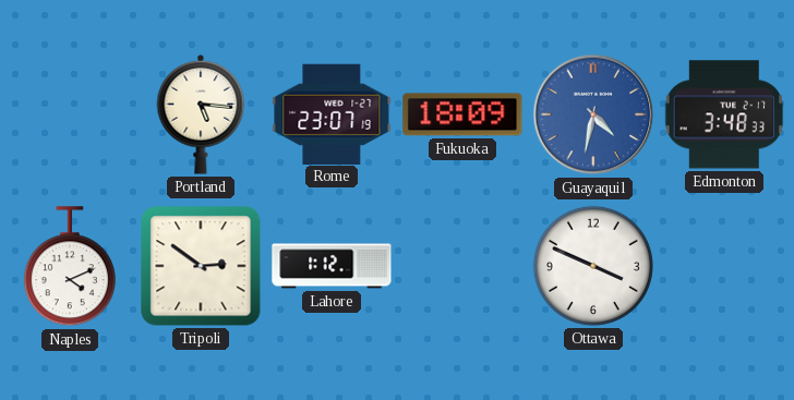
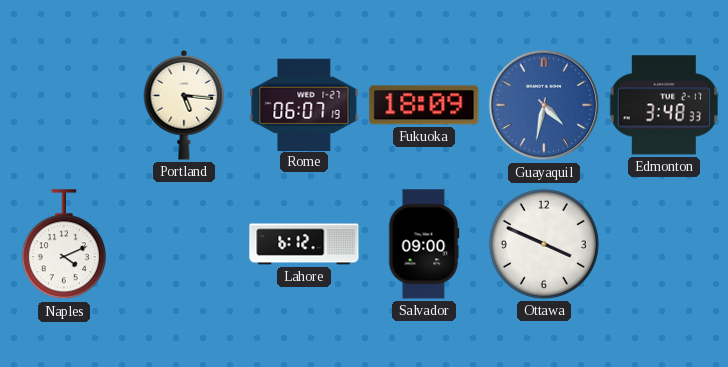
Rome: 23:07 -> 06:07 (304, 104)
Tripoli: 2:51 -> none (201, 266)
Lahore: 1:12 -> 6:12 (304, 244)
Salvador: none -> 09:00 (424, 244)
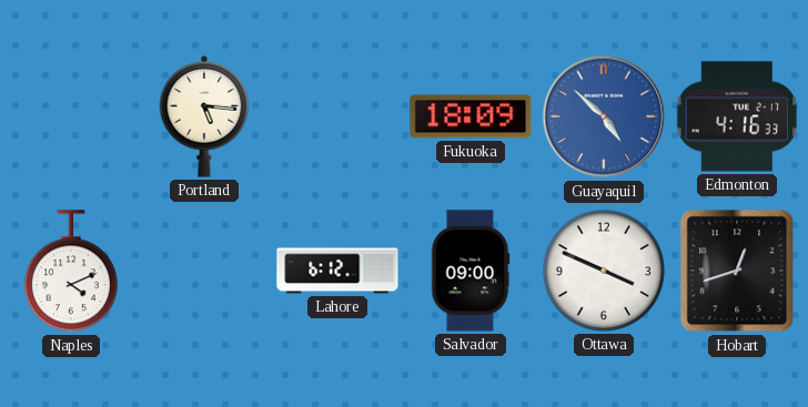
Rome: 06:07 -> none (304, 104)
Guayaquil: 4:32 -> 4:52 (604, 116)
Edmonton: 3:48 -> 4:16 (737, 116)
Hobart: none -> 12:42 (737, 271)
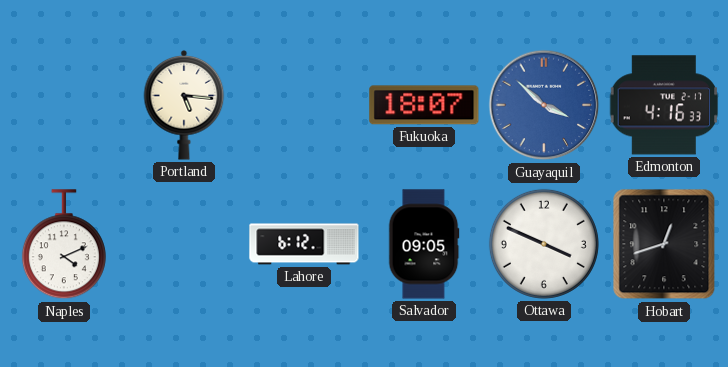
Fukuoka: 18:09 -> 18:07 (424, 105)
Guayaquil: 4:52 -> 3:52 (544, 105)
Salvador: 09:00 -> 09:05 (424, 244)
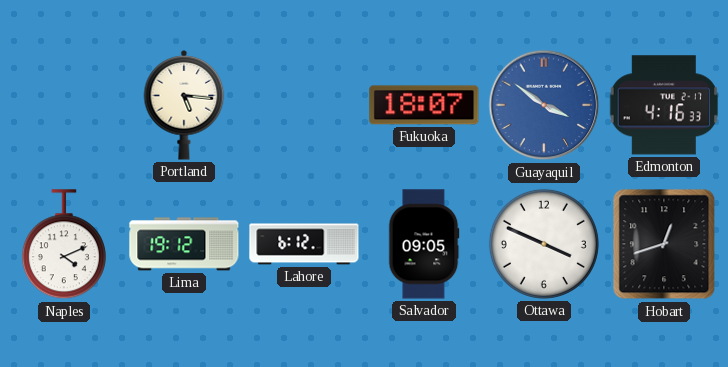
Guayaquil: 3:52 -> 3:51 (544, 105)
Lima: none -> 19:12 (184, 244)
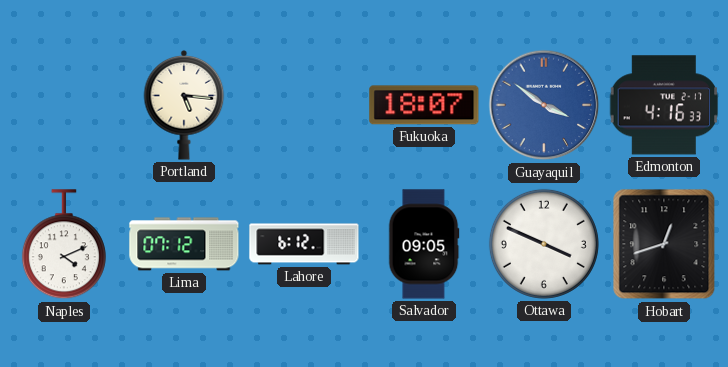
Lima: 19:12 -> 07:12 (184, 244)
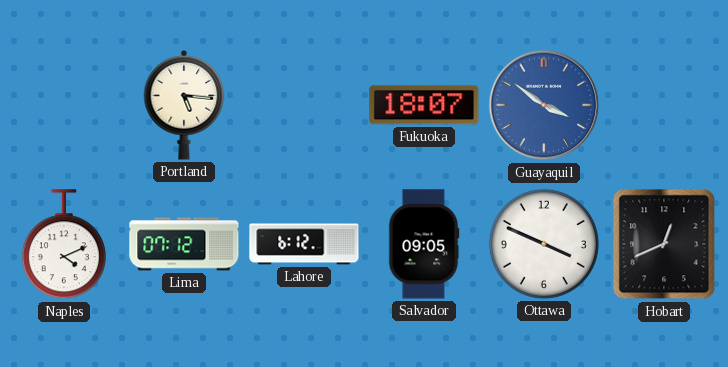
Edmonton: 4:16 -> none (664, 105)
Hobart: 12:42 -> 12:41 (664, 244)
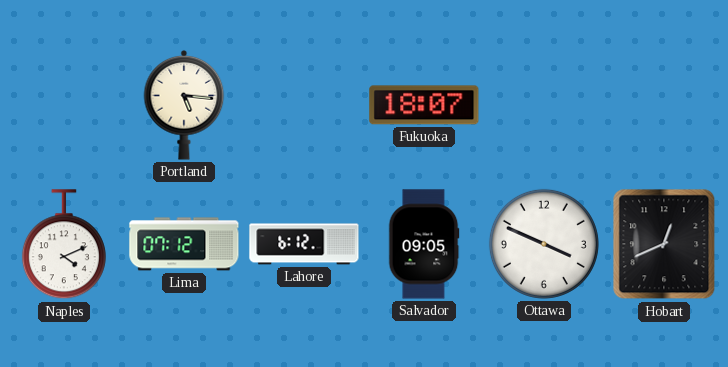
Guayaquil: 3:51 -> none (544, 105)
